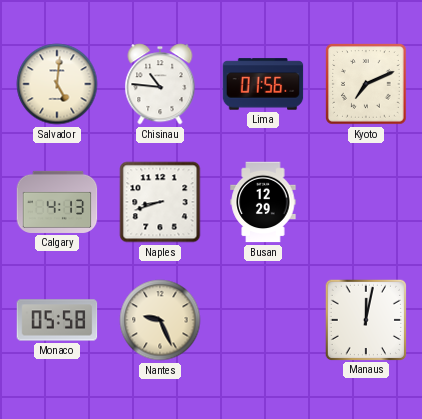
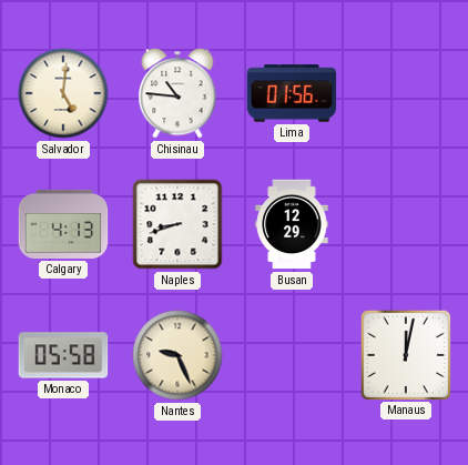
Kyoto: 7:11 -> none (367, 85)
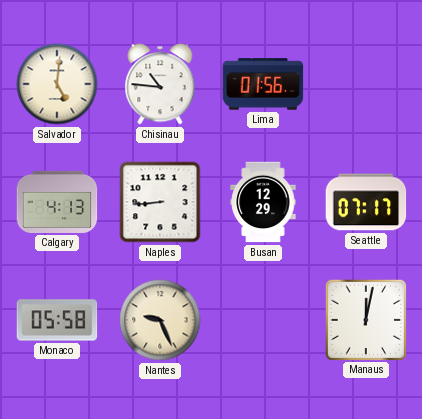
Naples: 8:42 -> 8:44 (160, 202)
Seattle: none -> 07:17 (366, 202)
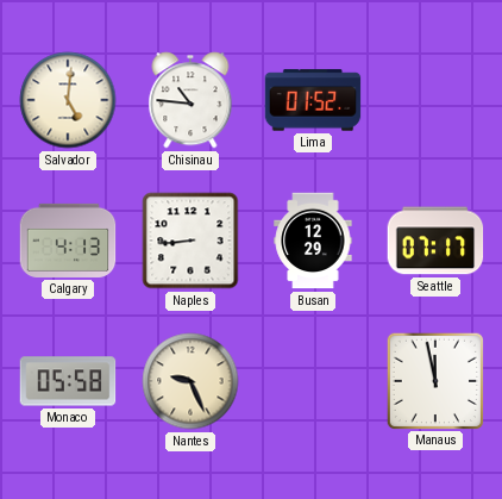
Lima: 01:56 -> 01:52 (313, 100)
Manaus: 12:02 -> 11:58 (434, 380)
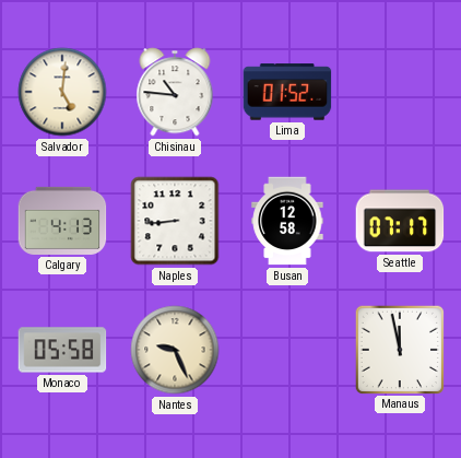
Busan: 12:29 -> 12:58 (287, 221)
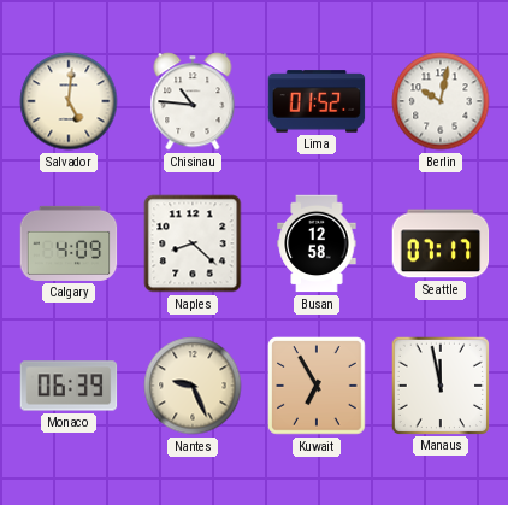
Berlin: none -> 10:02 (441, 101)
Calgary: 4:13 -> 4:09 (69, 243)
Naples: 8:44 -> 8:22 (193, 243)
Monaco: 05:58 -> 06:39 (69, 386)
Kuwait: none -> 6:55 (318, 387)
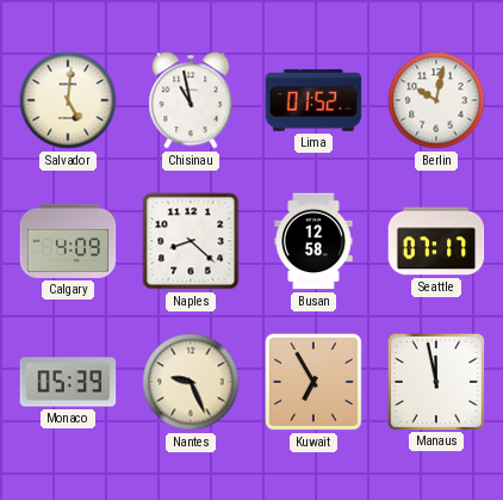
Chisinau: 10:46 -> 10:58 (191, 100)
Monaco: 06:39 -> 05:39 (68, 382)
